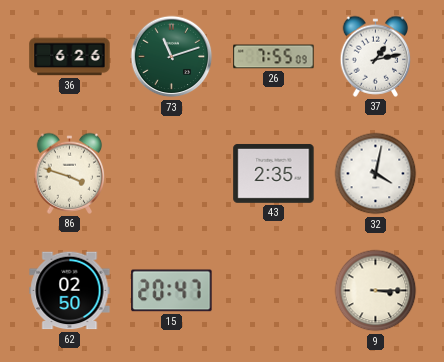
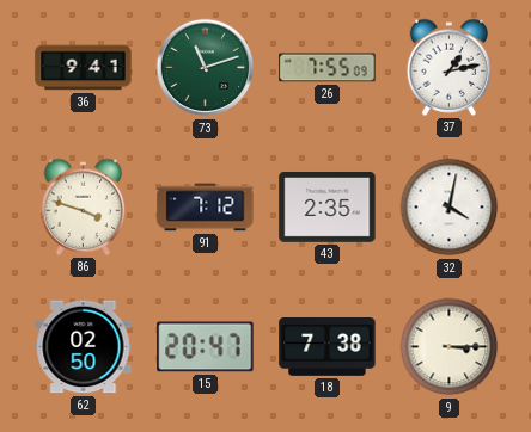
36: 6:26 -> 9:41 (84, 68)
91: none -> 7:12 (206, 208)
18: none -> 7:38 (328, 346)
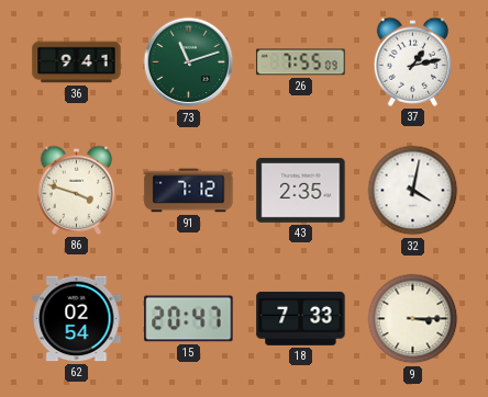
62: 02:50 -> 02:54 (77, 319)
18: 7:38 -> 7:33 (301, 318)
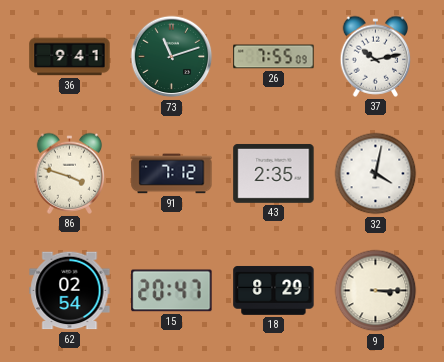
37: 1:13 -> 10:13 (376, 56)
18: 7:33 -> 8:29 (274, 290)
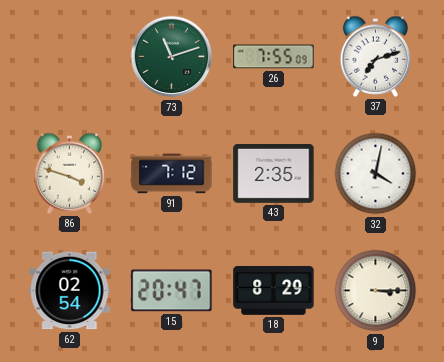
36: 9:41 -> none (70, 57)
37: 10:13 -> 7:12 (376, 56)
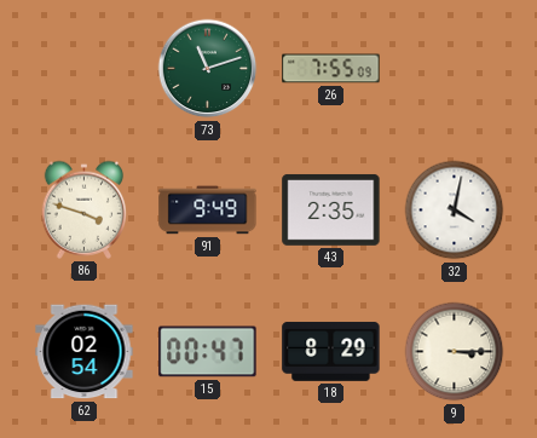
37: 7:12 -> none (376, 56)
91: 7:12 -> 9:49 (208, 211)
15: 20:47 -> 00:47 (208, 352)
